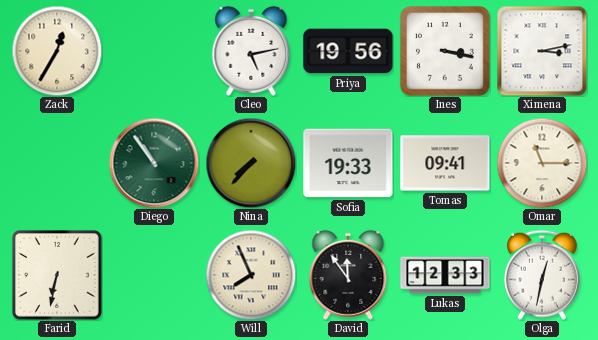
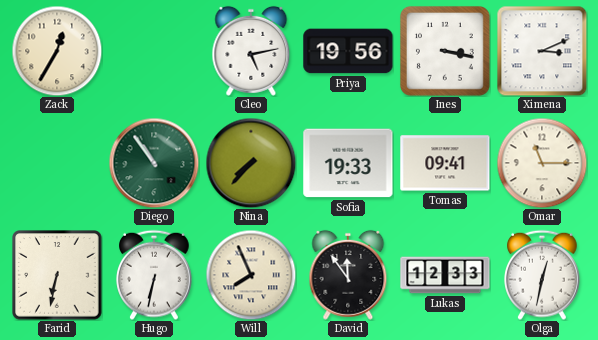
Ximena: 3:13 -> 3:11 (542, 51)
Hugo: none -> 6:32 (155, 275)
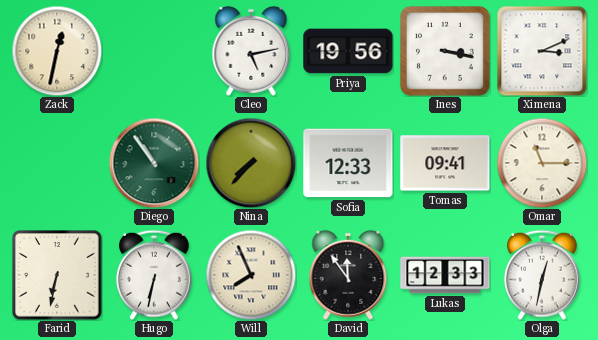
Zack: 12:35 -> 12:32 (57, 51)
Sofia: 19:33 -> 12:33 (348, 163)
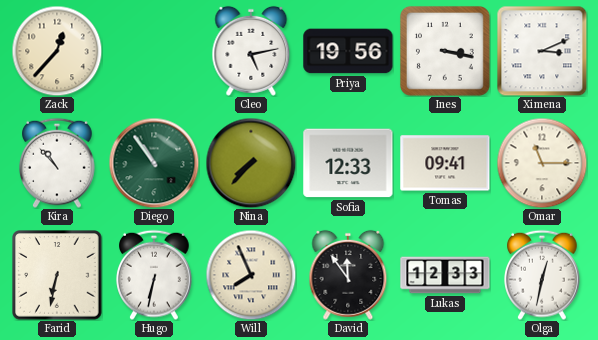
Zack: 12:32 -> 12:37 (57, 51)
Kira: none -> 10:53 (58, 163)
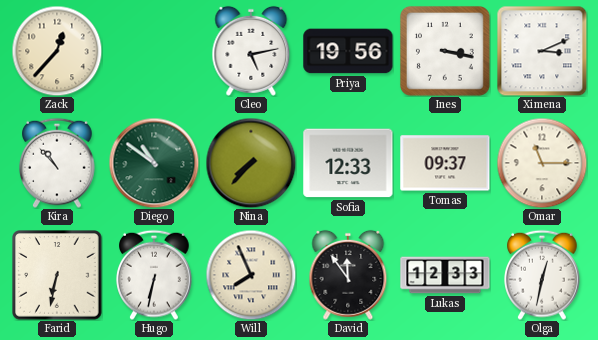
Diego: 10:54 -> 10:51 (154, 163)
Tomas: 09:41 -> 09:37 (445, 163)
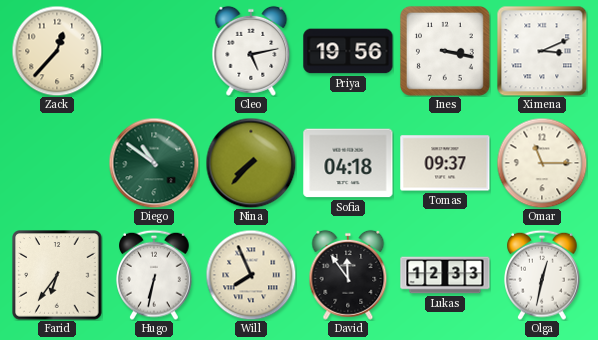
Kira: 10:53 -> none (58, 163)
Sofia: 12:33 -> 04:18 (348, 163)
Farid: 6:32 -> 6:36 (57, 275)
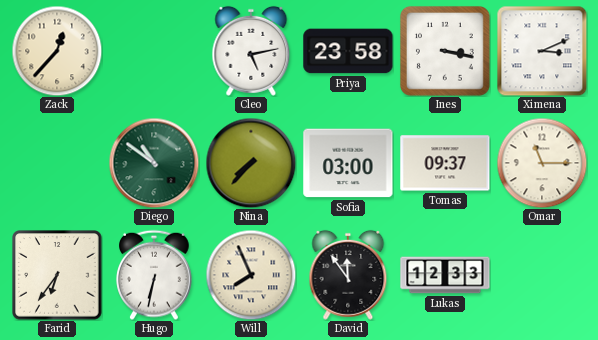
Priya: 19:56 -> 23:58 (348, 51)
Sofia: 04:18 -> 03:00 (348, 163)
Olga: 12:32 -> none (543, 275)
